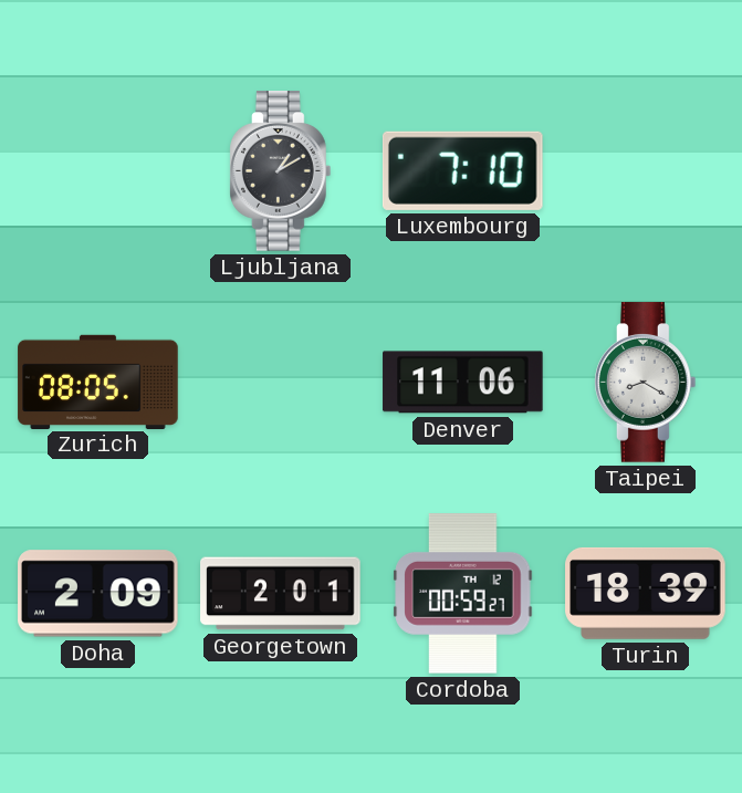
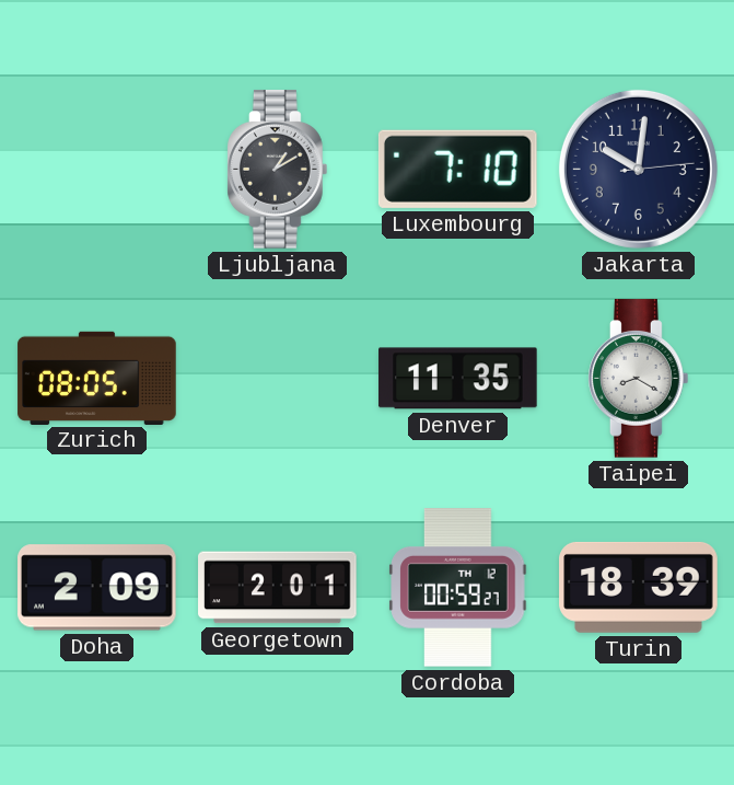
Jakarta: none -> 10:01 (638, 169)
Denver: 11:06 -> 11:35 (458, 379)
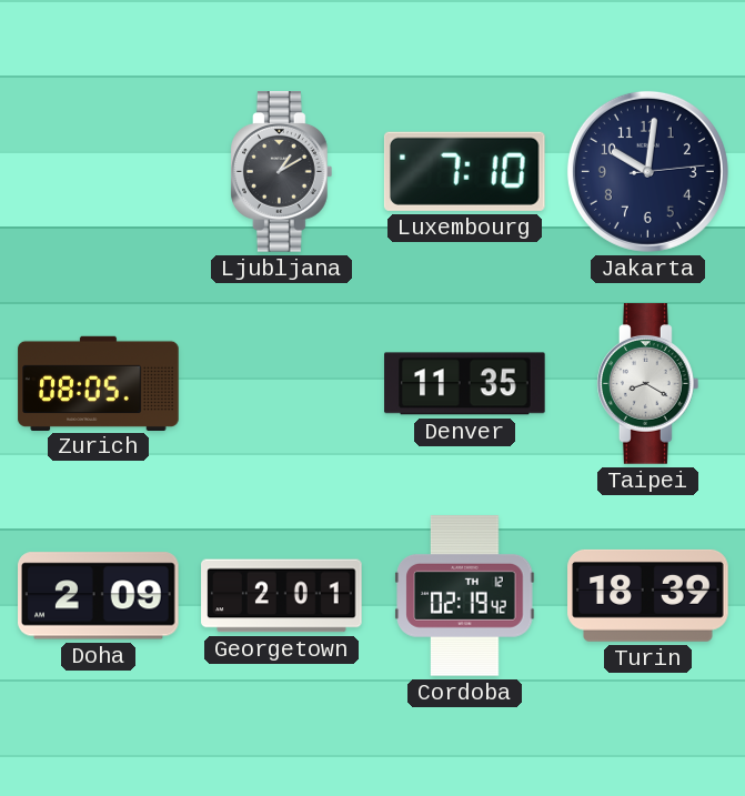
Cordoba: 00:59 -> 02:19 (465, 596)
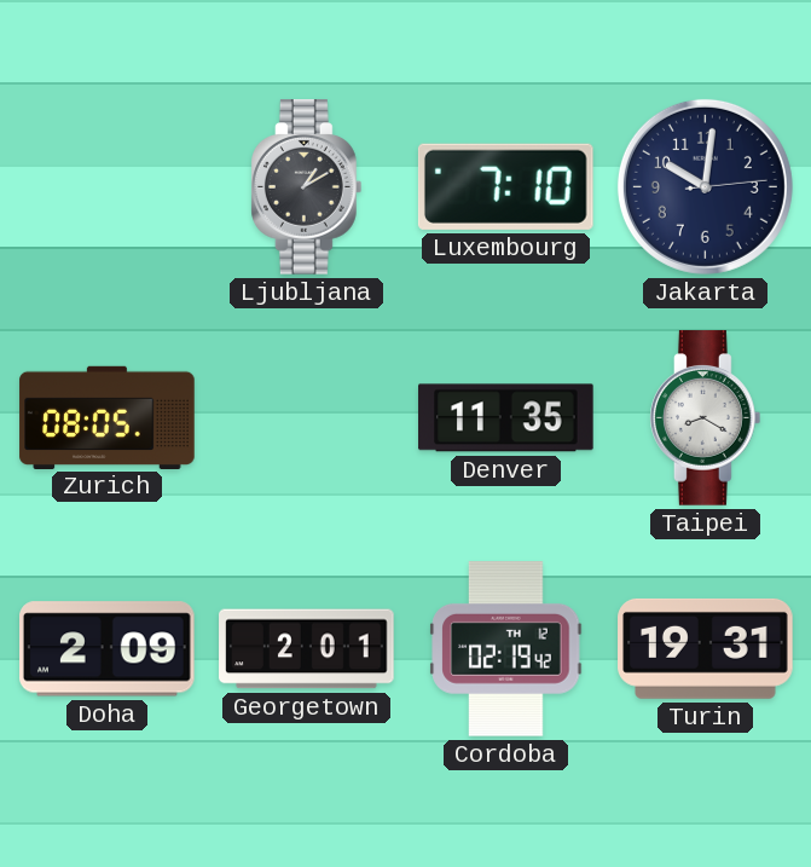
Turin: 18:39 -> 19:31 (706, 648)
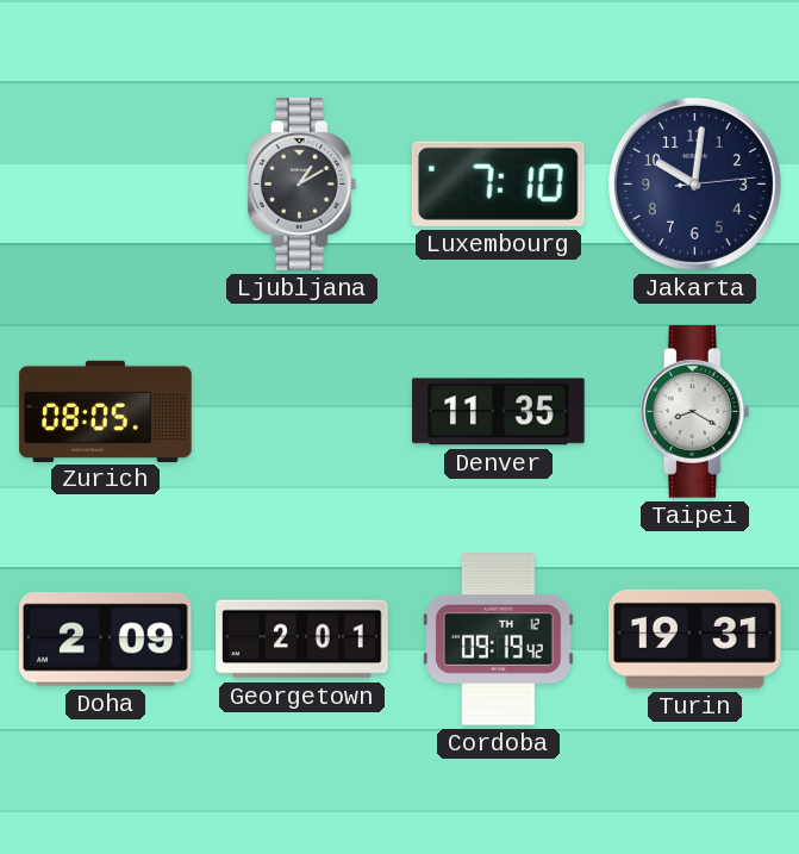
Cordoba: 02:19 -> 09:19 (499, 640)
